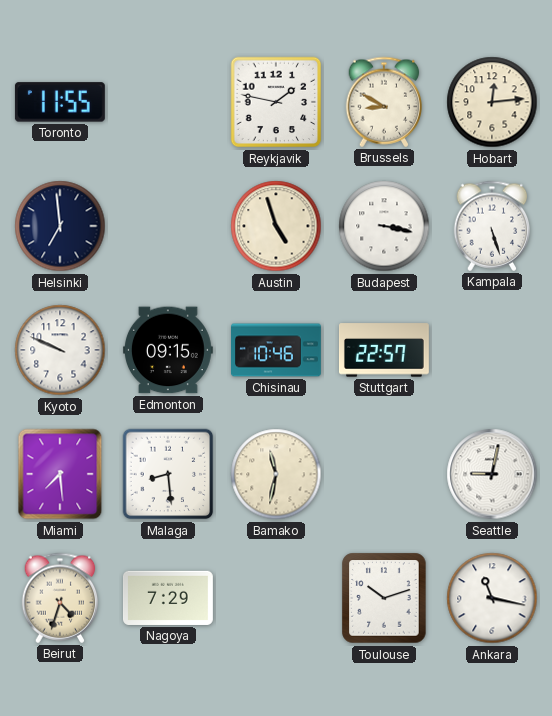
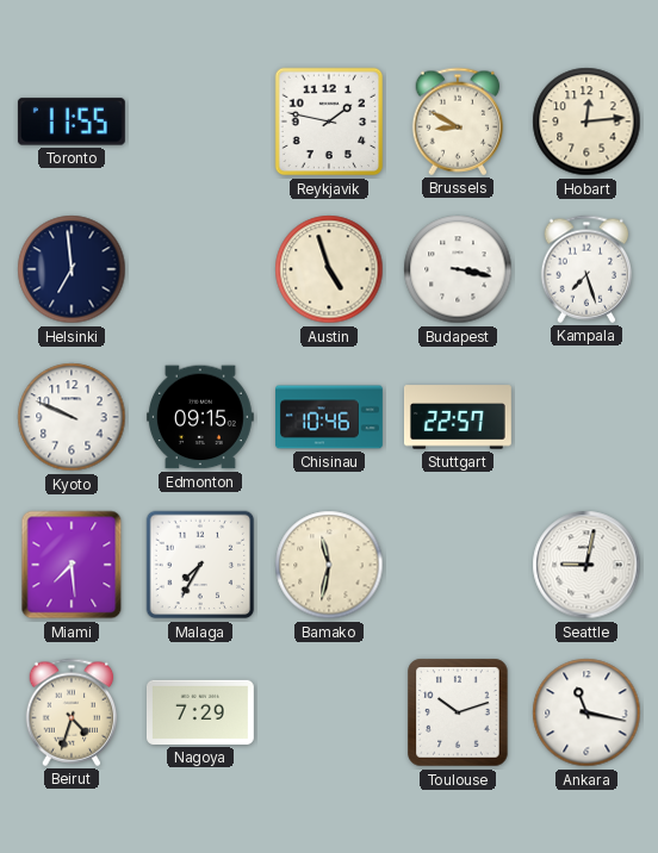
Kampala: 5:27 -> 7:27 (586, 269)
Malaga: 8:29 -> 7:35 (200, 565)
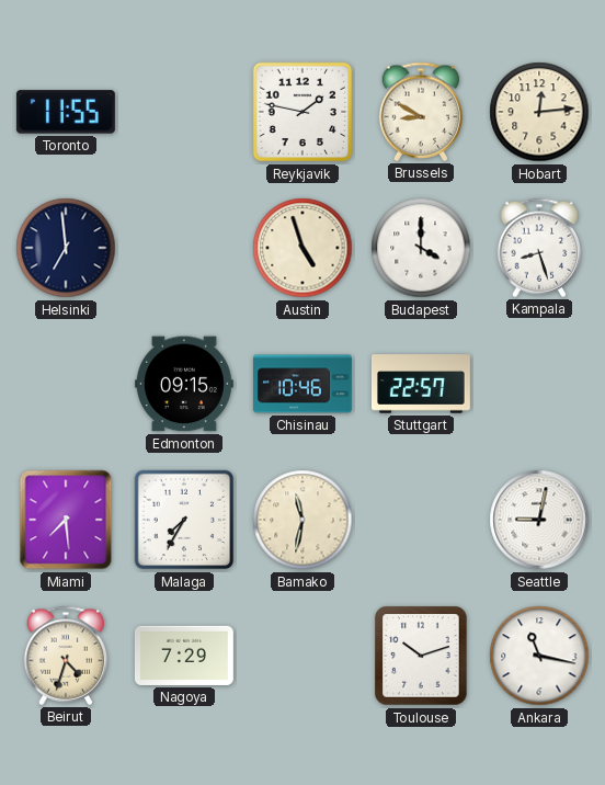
Budapest: 3:17 -> 4:00 (421, 248)
Kampala: 7:27 -> 8:27 (539, 248)
Kyoto: 9:49 -> none (72, 417)
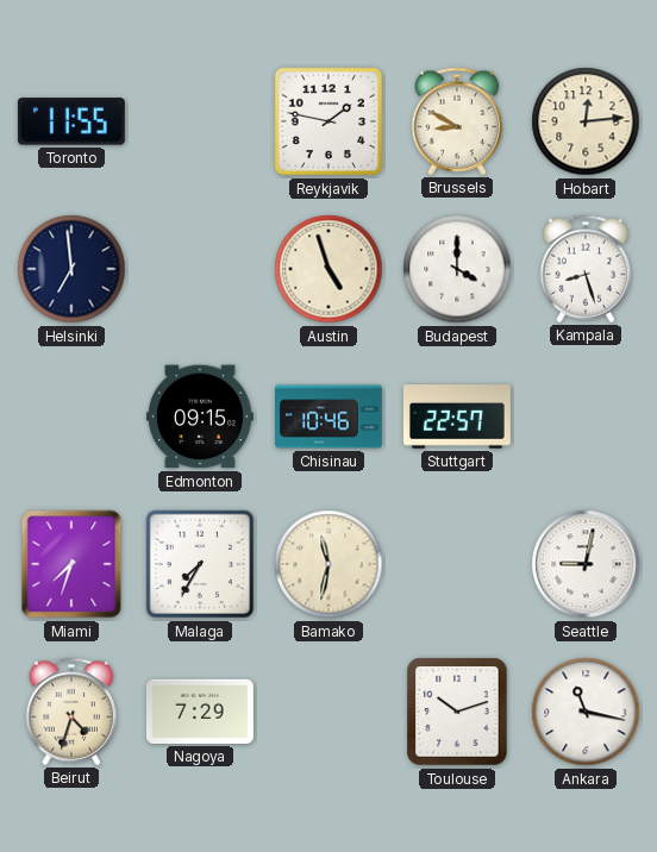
Miami: 7:29 -> 7:33 (71, 564)
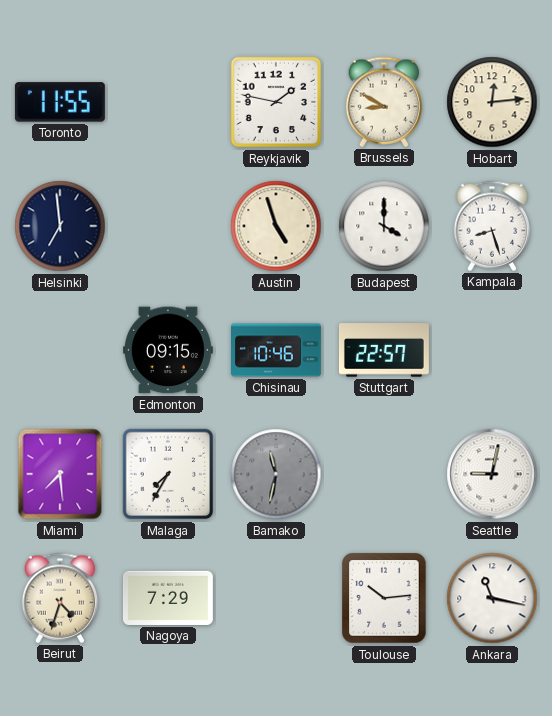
Miami: 7:33 -> 7:29 (60, 474)
Bamako dial: cream -> grey (276, 474)
Toulouse: 10:12 -> 10:14 (384, 598)
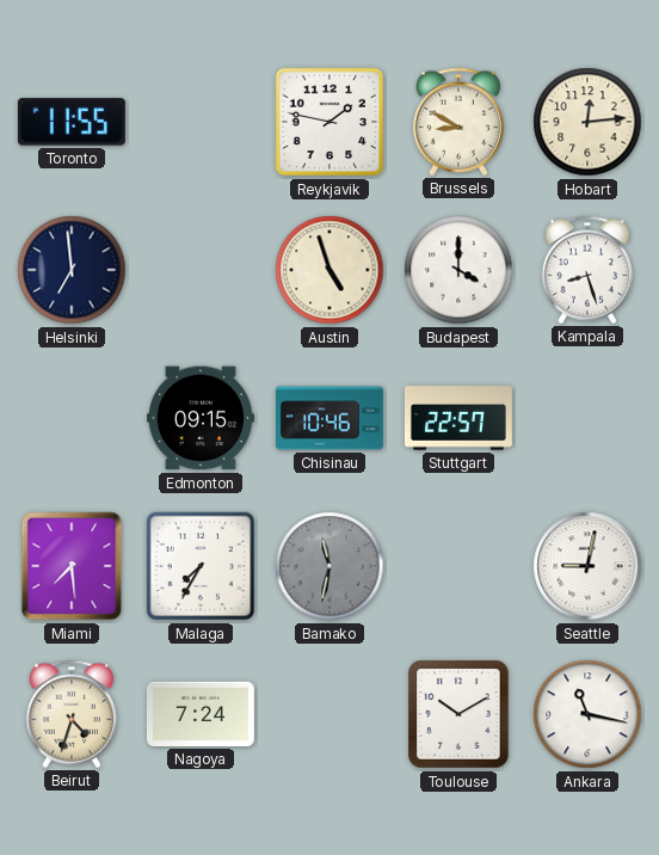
Nagoya: 7:29 -> 7:24 (201, 714)
Toulouse: 10:14 -> 10:10 (458, 714)
